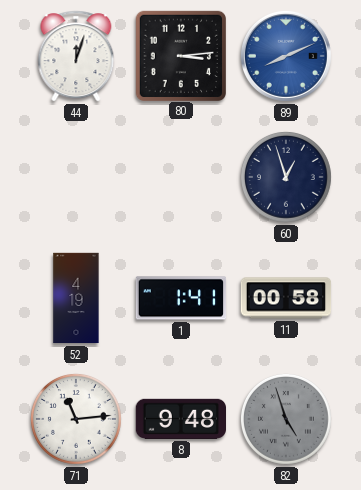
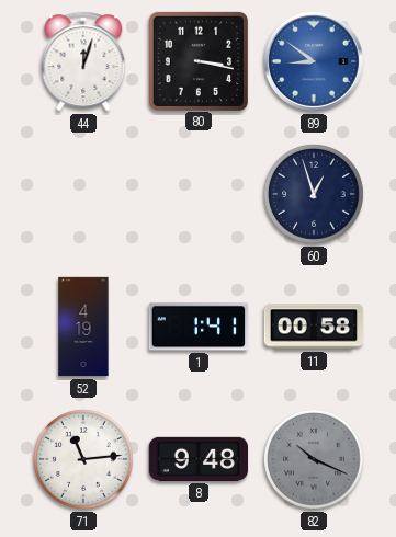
80: 3:14 -> 3:17 (197, 60)
89: 8:11 -> 8:51 (314, 61)
82: 4:57 -> 10:19 (314, 459)
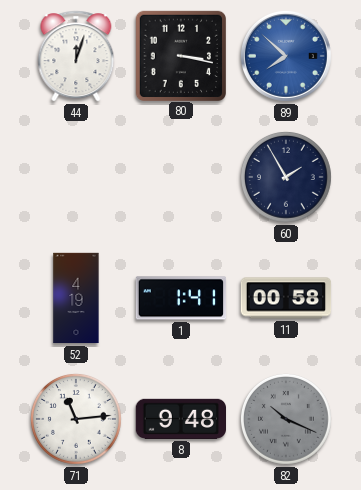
89: 8:51 -> 7:52 (286, 56)
60: 12:57 -> 1:55 (286, 177)
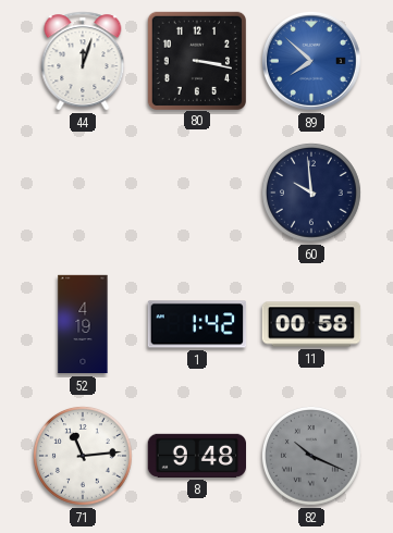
60: 1:55 -> 9:59 (311, 193)
1: 1:41 -> 1:42 (197, 324)
